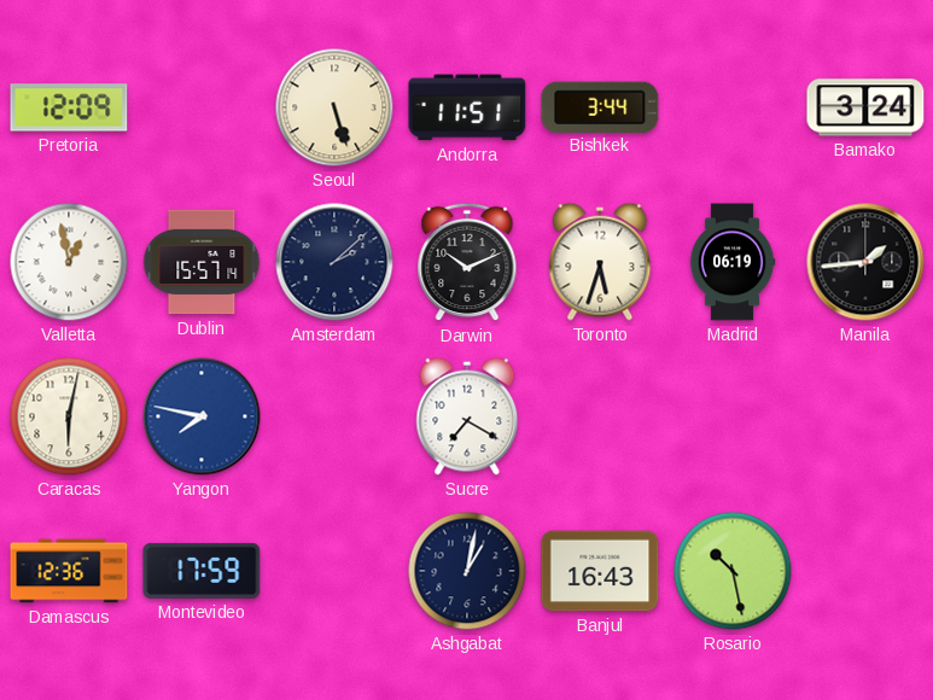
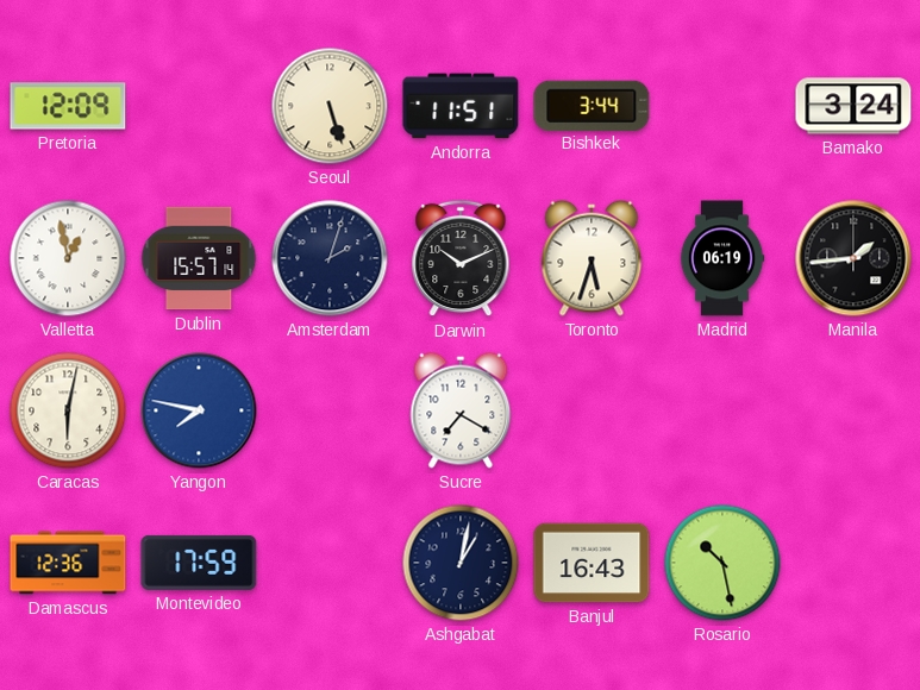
Amsterdam: 2:08 -> 2:03 (330, 258)
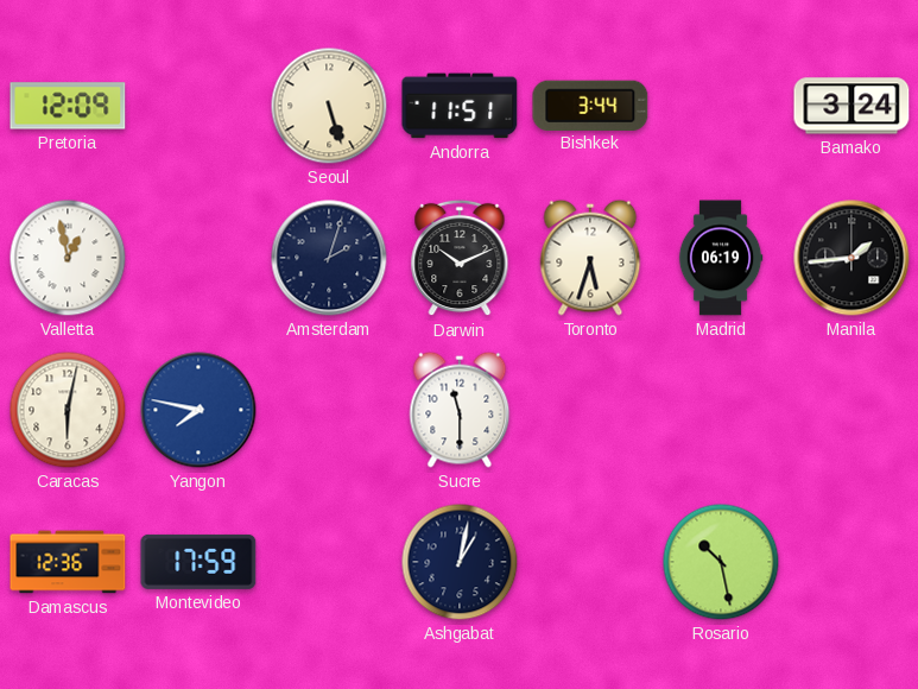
Dublin: 15:57 -> none (199, 258)
Sucre: 7:20 -> 11:30 (460, 410)
Banjul: 16:43 -> none (592, 563)
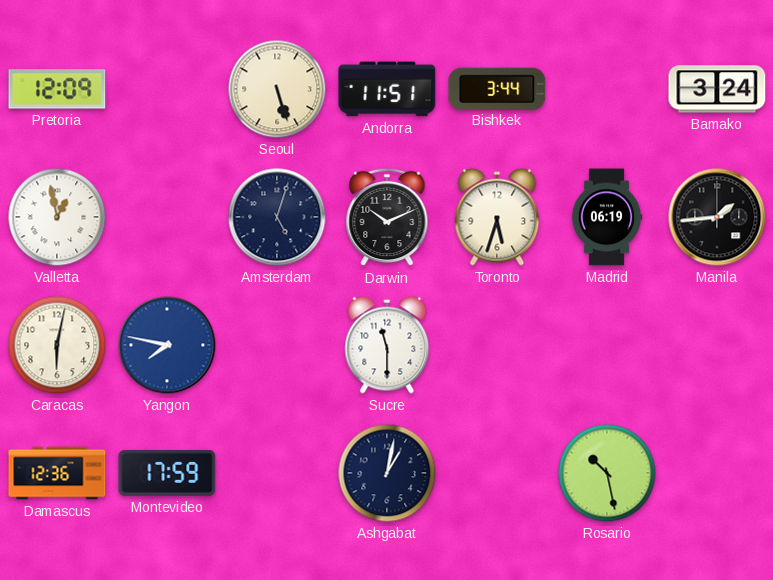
Amsterdam: 2:03 -> 5:03 (277, 217)
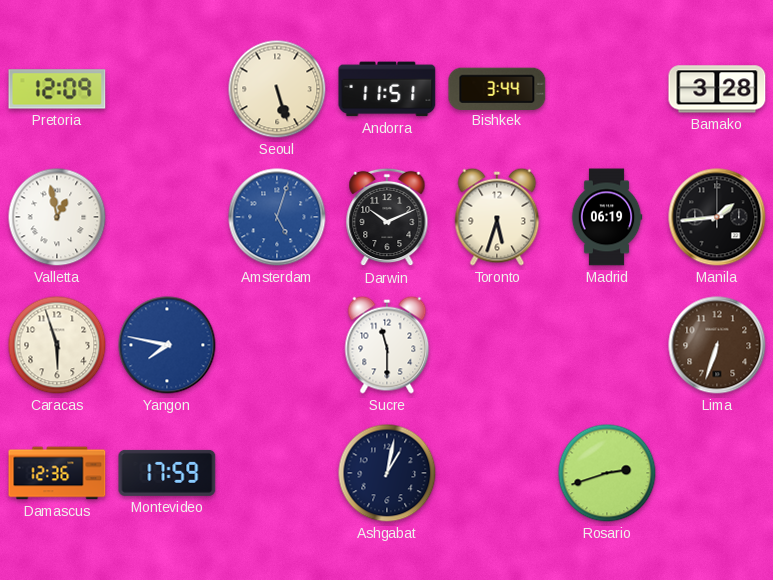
Bamako: 3:24 -> 3:28 (717, 89)
Amsterdam dial: navy -> blue (277, 217)
Caracas: 6:02 -> 5:57 (57, 345)
Lima: none -> 6:33 (717, 345)
Rosario: 10:28 -> 2:42 (607, 473)
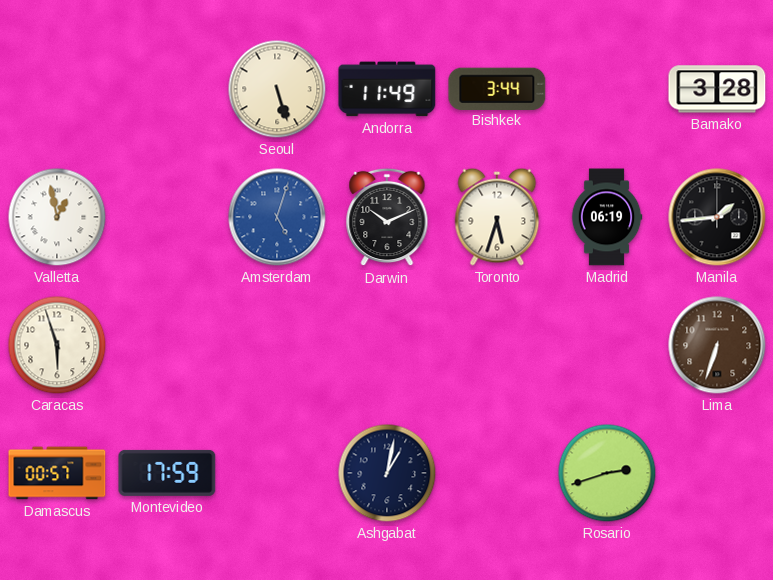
Pretoria: 12:09 -> none (57, 89)
Andorra: 11:51 -> 11:49 (387, 89)
Yangon: 7:47 -> none (167, 345)
Sucre: 11:30 -> none (387, 345)
Damascus: 12:36 -> 00:57 (57, 473)
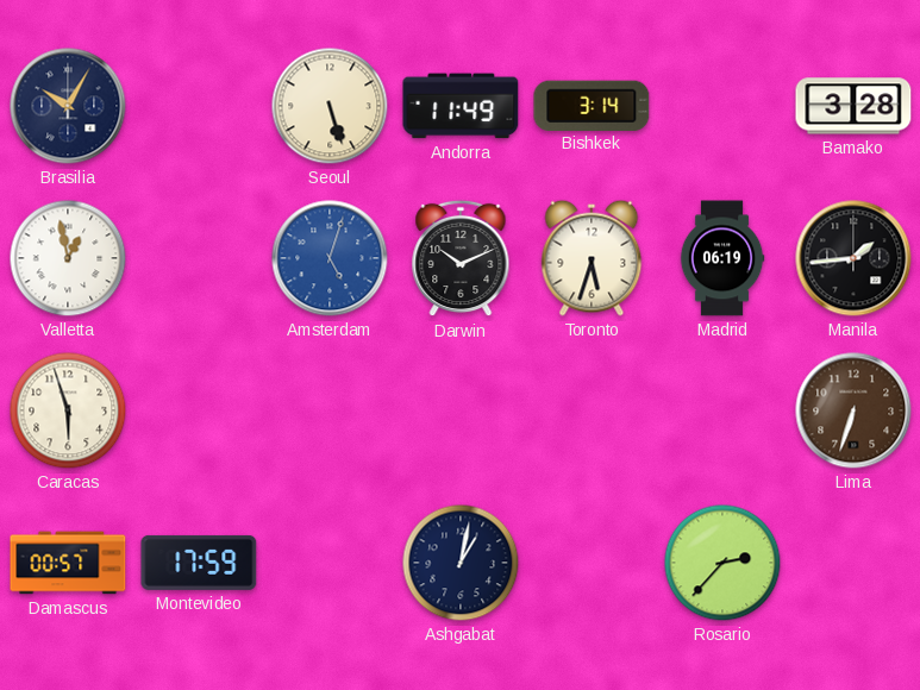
Brasilia: none -> 10:05 (68, 106)
Bishkek: 3:44 -> 3:14 (592, 105)
Rosario: 2:42 -> 2:37 (722, 563)
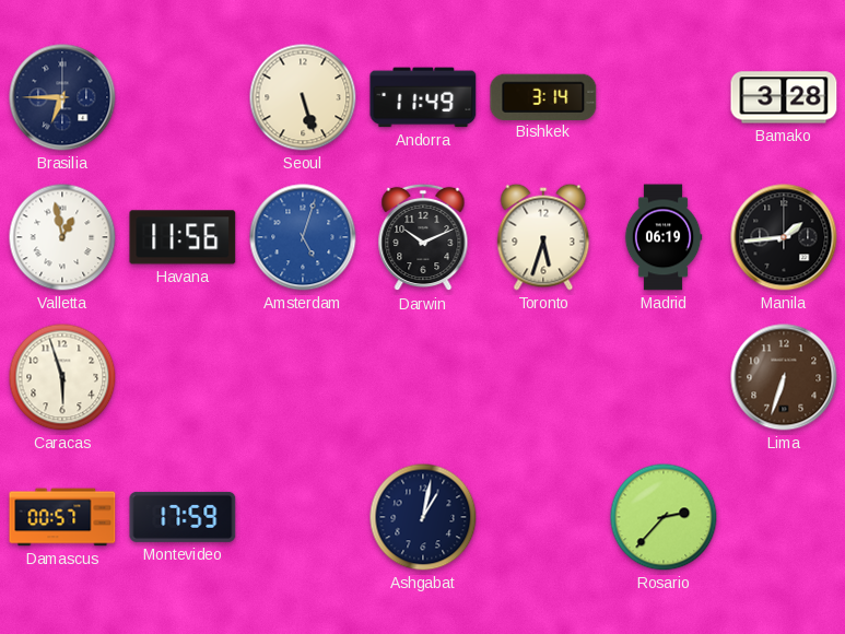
Brasilia: 10:05 -> 6:45 (62, 97)
Havana: none -> 11:56 (183, 237)
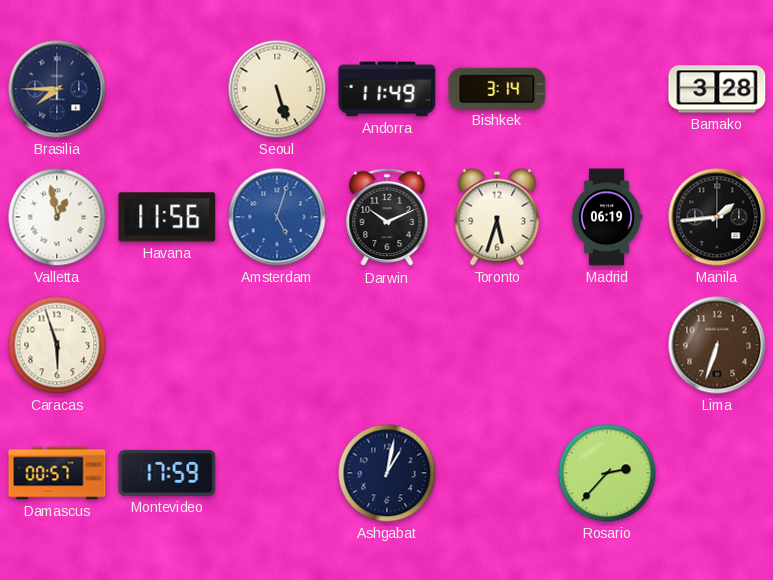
Brasilia: 6:45 -> 7:45 (57, 89)
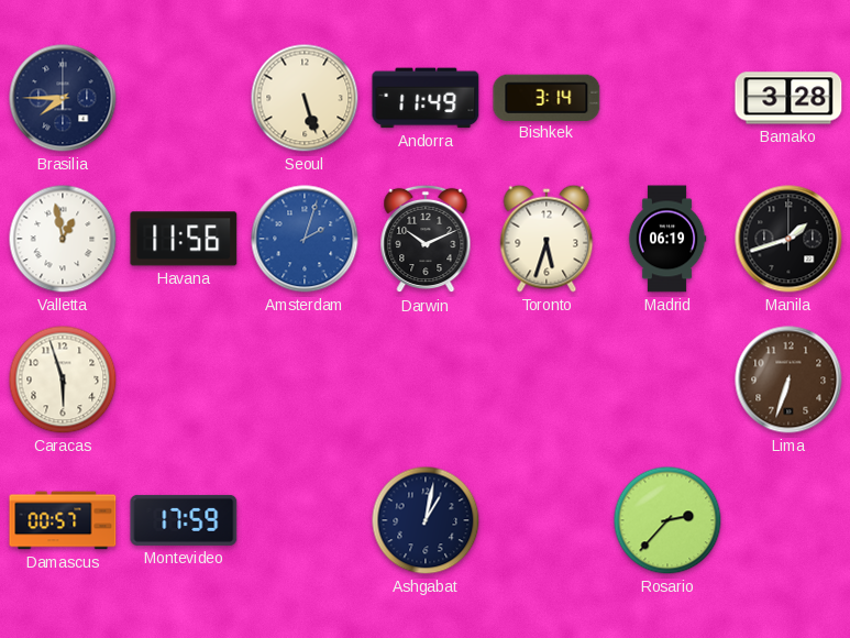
Amsterdam: 5:03 -> 2:03 (305, 239)
Manila: 1:44 -> 1:42 (788, 239)
